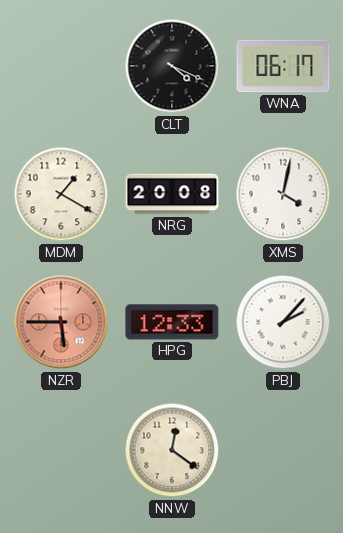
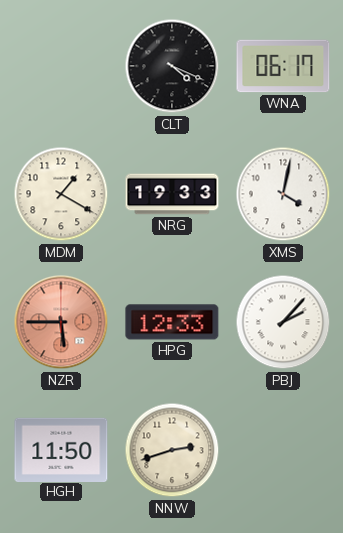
NRG: 20:08 -> 19:33 (172, 194)
HGH: none -> 11:50 (61, 449)
NNW: 12:21 -> 2:42 (172, 450)
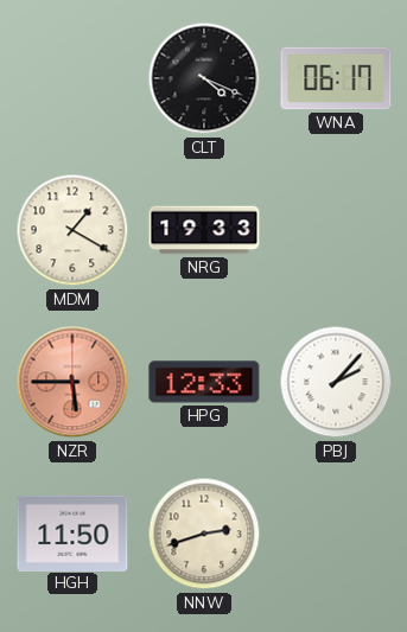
XMS: 4:02 -> none (283, 194)
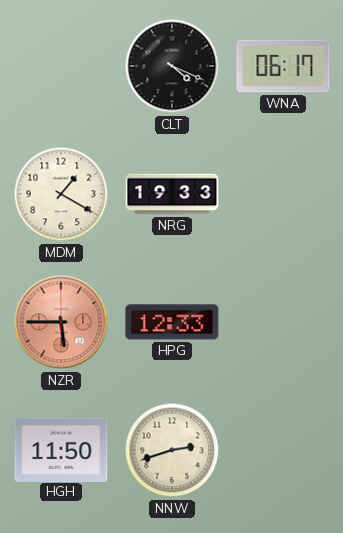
PBJ: 2:07 -> none (336, 382)
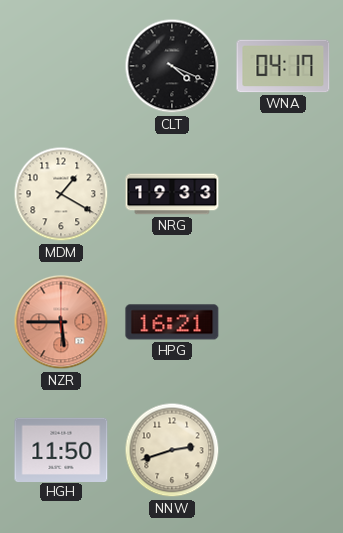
WNA: 06:17 -> 04:17 (283, 66)
HPG: 12:33 -> 16:21 (172, 322)
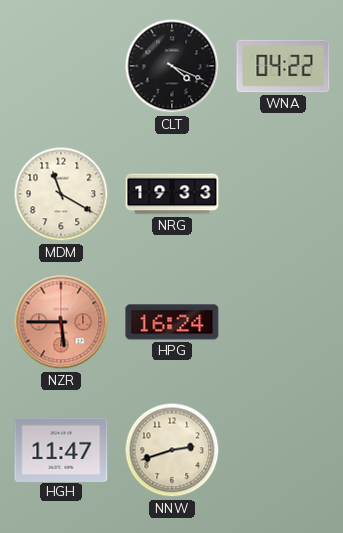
WNA: 04:17 -> 04:22 (283, 66)
MDM: 1:20 -> 11:20 (61, 194)
HPG: 16:21 -> 16:24 (172, 322)
HGH: 11:50 -> 11:47 (61, 449)
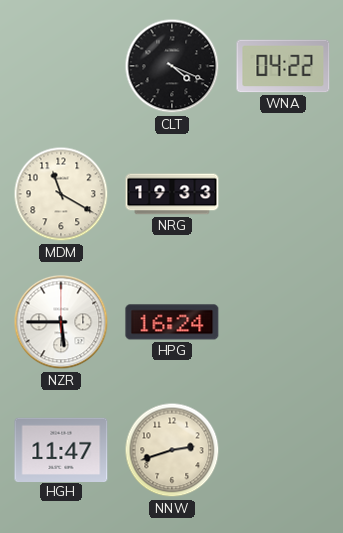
NZR dial: salmon -> white (61, 322)
